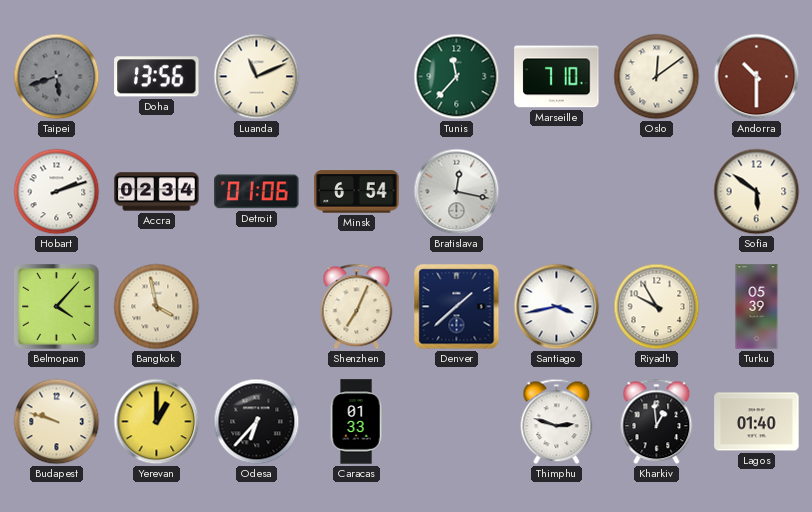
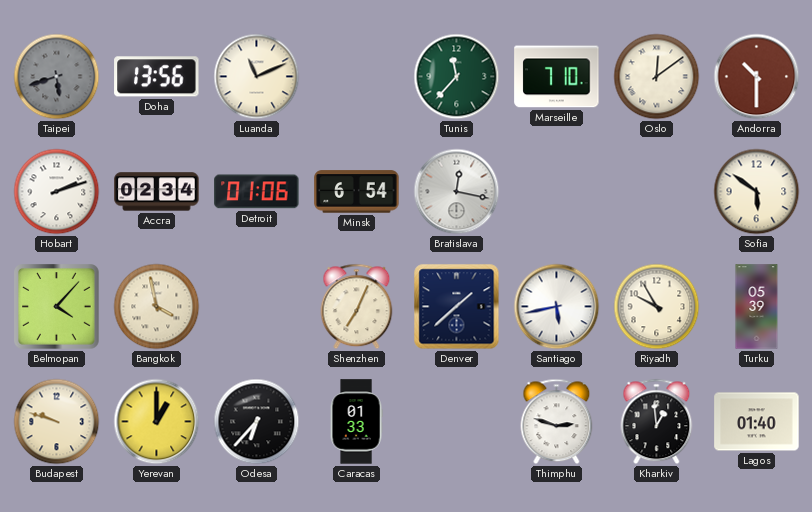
Santiago: 3:43 -> 5:43 (557, 307)
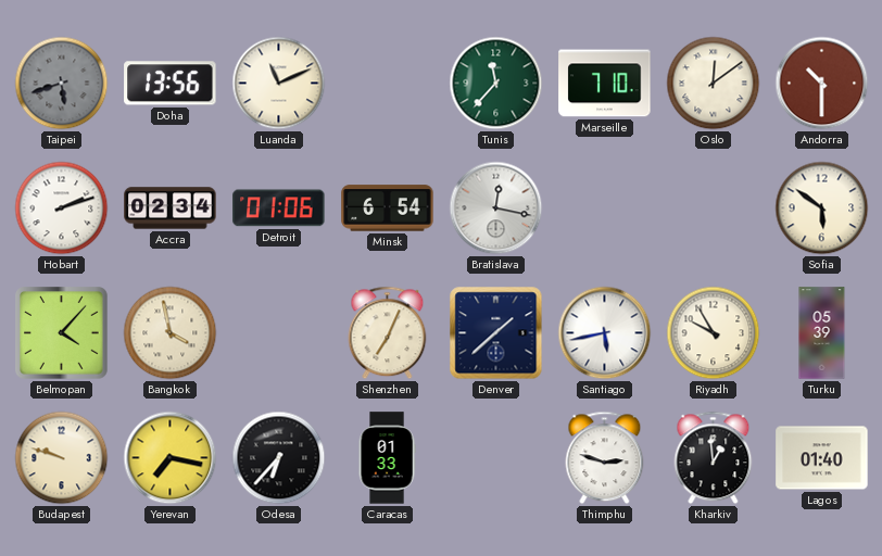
Yerevan: 1:00 -> 7:17 (171, 458)
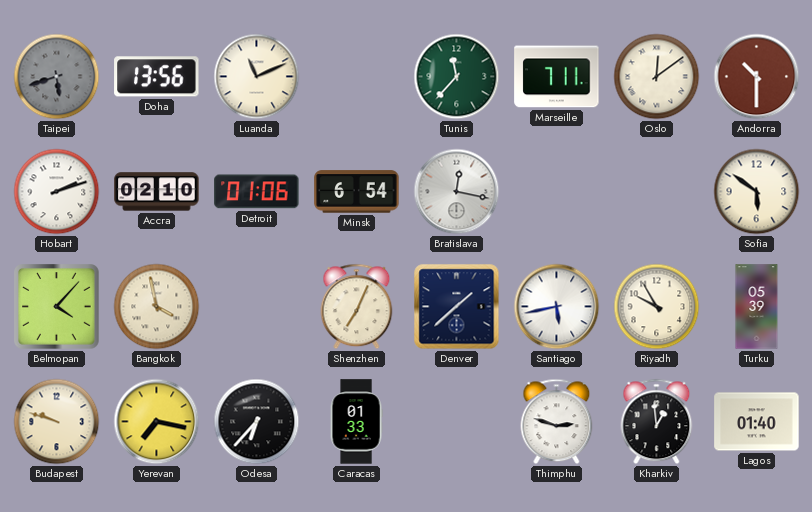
Marseille: 7:10 -> 7:11 (557, 77)
Accra: 02:34 -> 02:10 (157, 192)
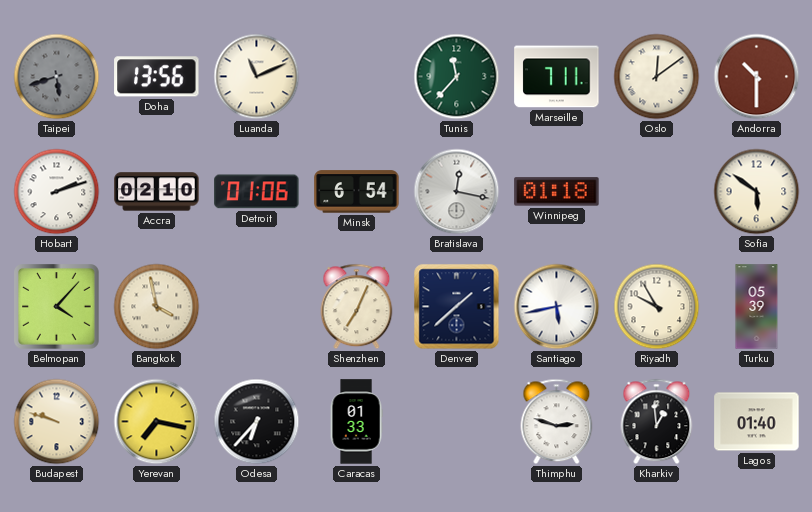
Winnipeg: none -> 01:18 (557, 192)
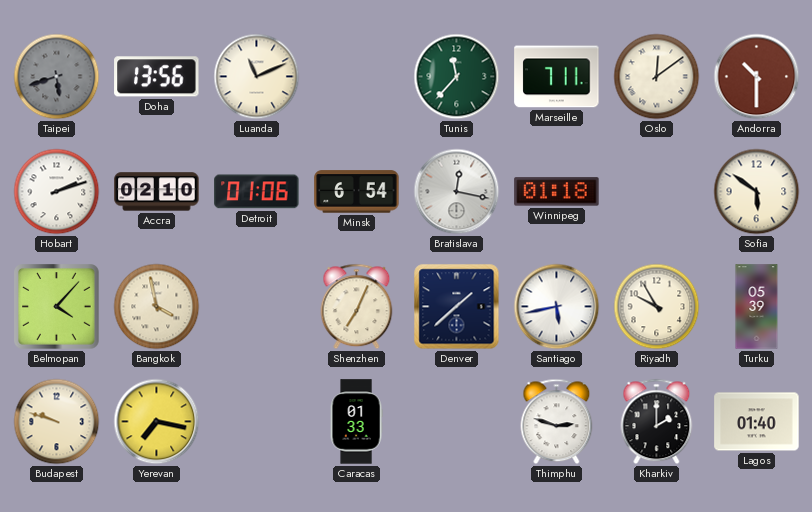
Odesa: 6:37 -> none (257, 422)
Kharkiv: 12:59 -> 2:00 (657, 422)
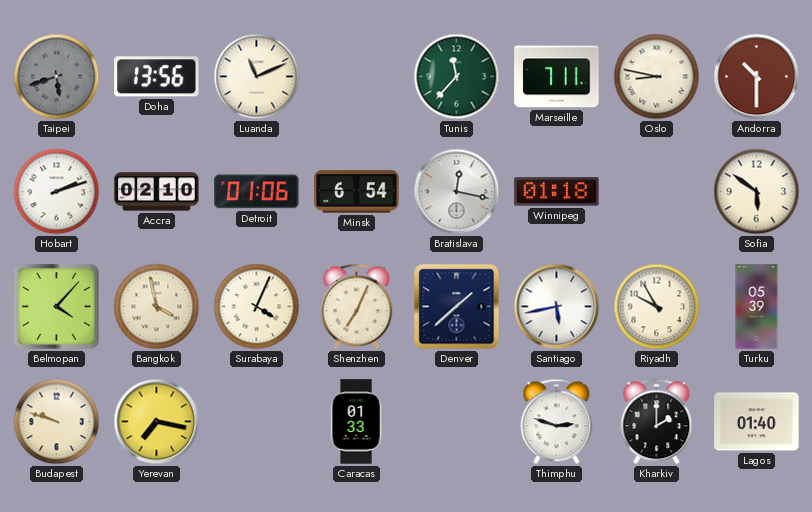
Oslo: 12:09 -> 8:47 (657, 77)
Surabaya: none -> 4:04 (257, 307)
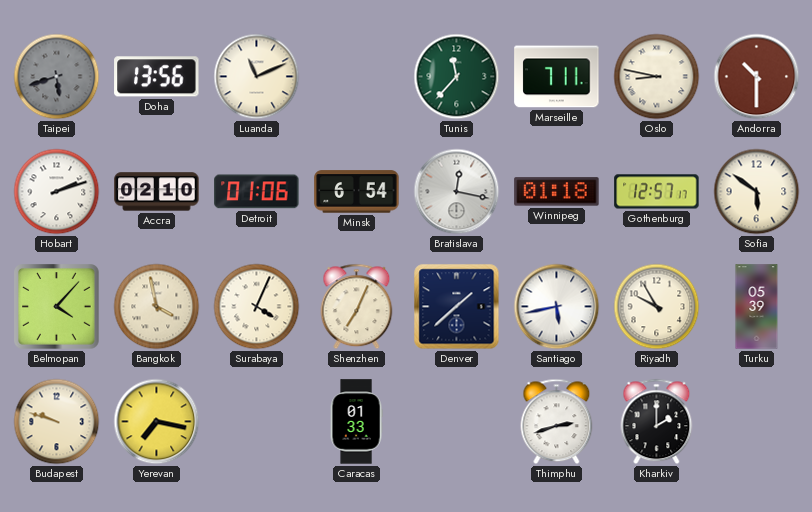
Gothenburg: none -> 12:57 (657, 192)
Thimphu: 2:48 -> 2:42 (557, 422)
Lagos: 01:40 -> none (757, 422)
